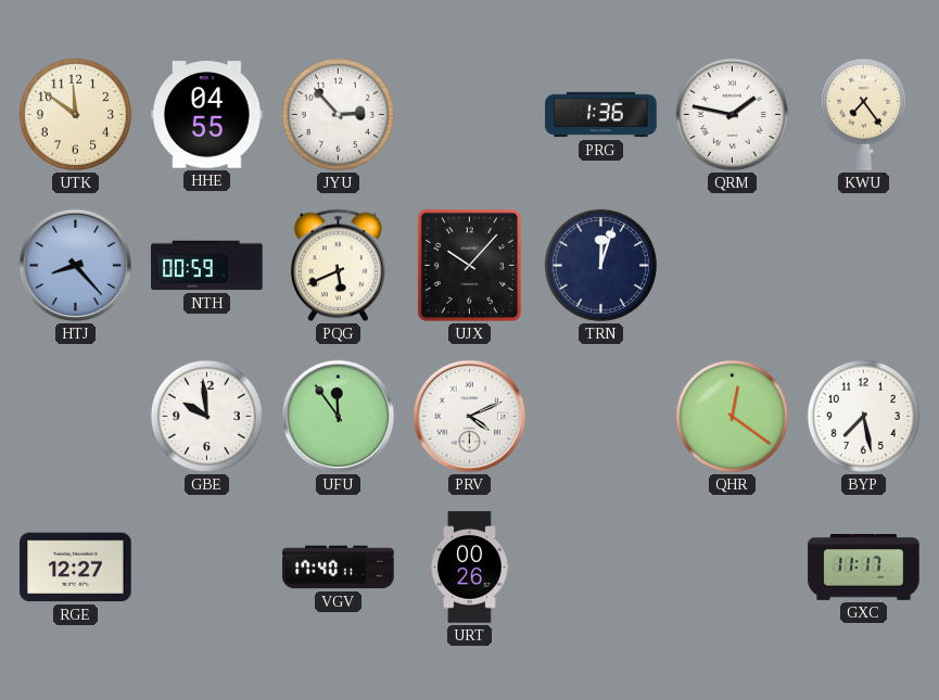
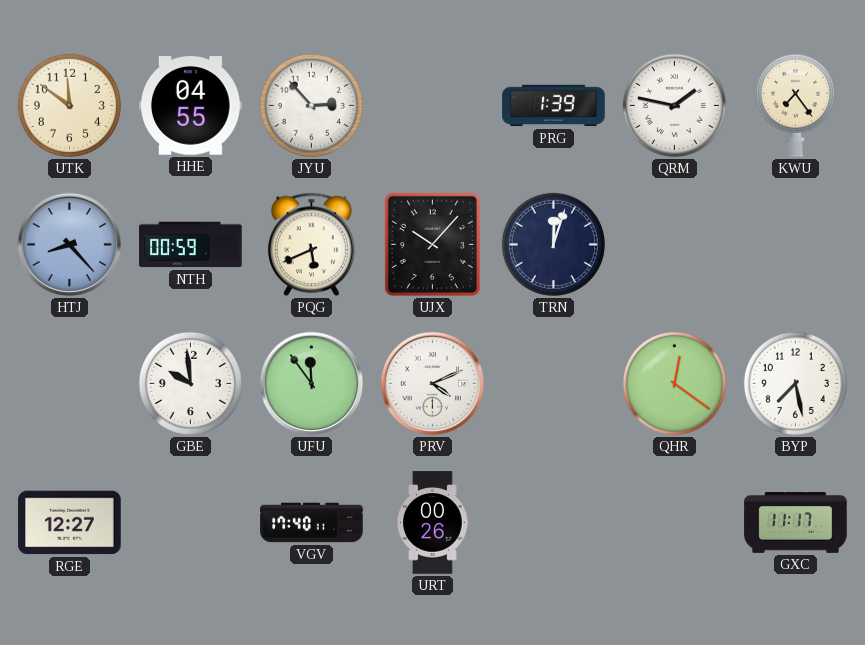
PRG: 1:36 -> 1:39 (554, 106)
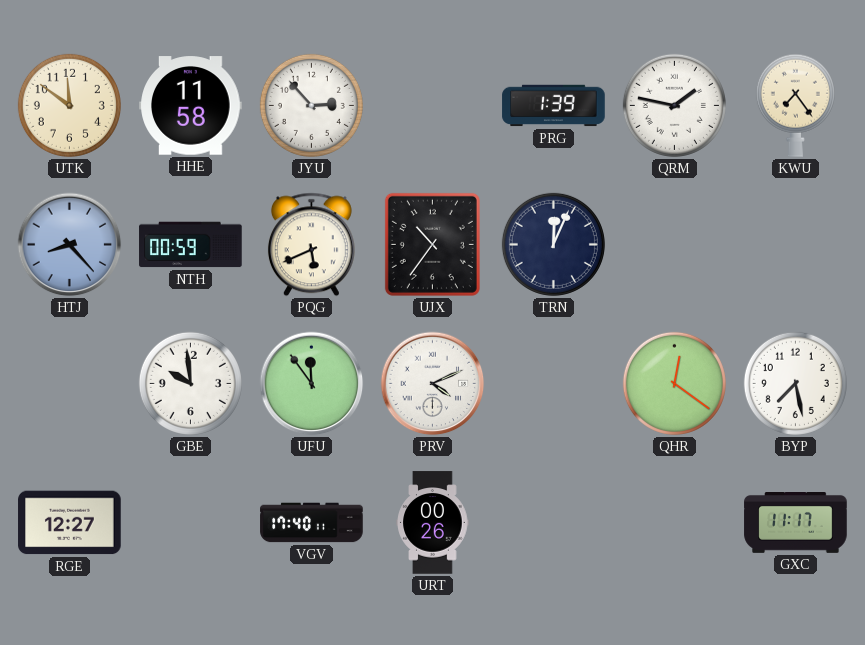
HHE: 04:55 -> 11:58 (191, 106)
UJX: 10:07 -> 10:36 (432, 244)
TRN: 12:03 -> 12:04 (553, 244)
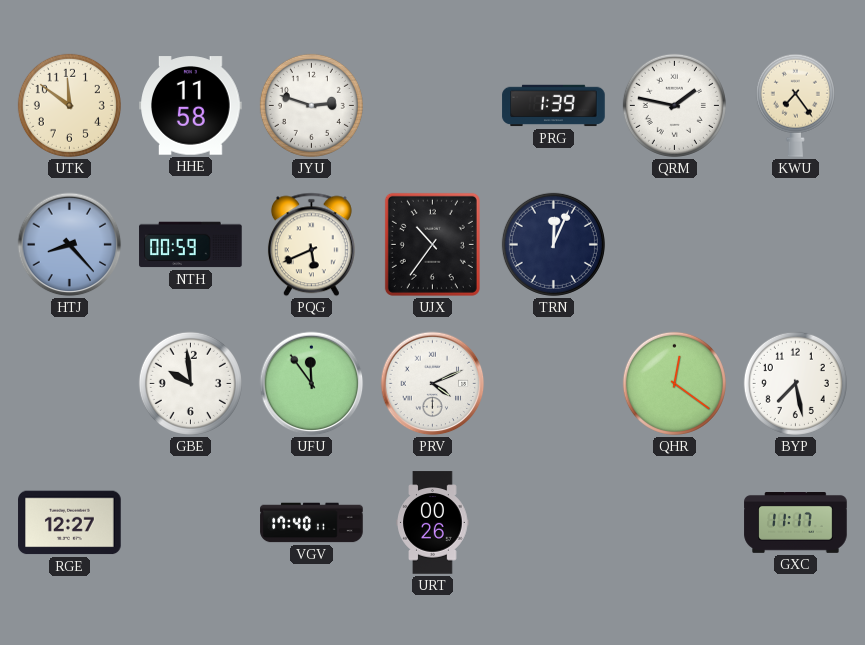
JYU: 2:53 -> 2:48 (311, 105)
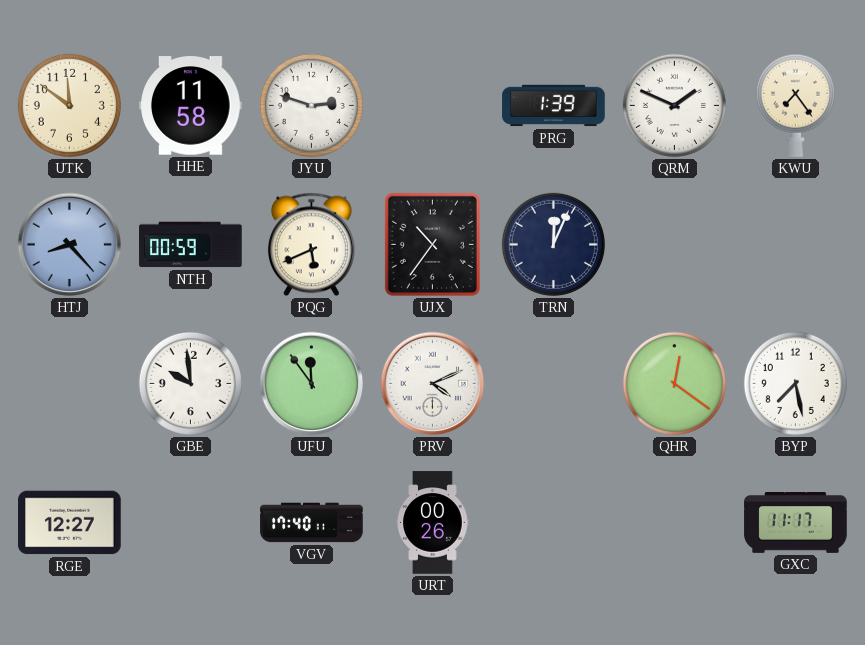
QRM: 1:47 -> 1:49 (674, 105)
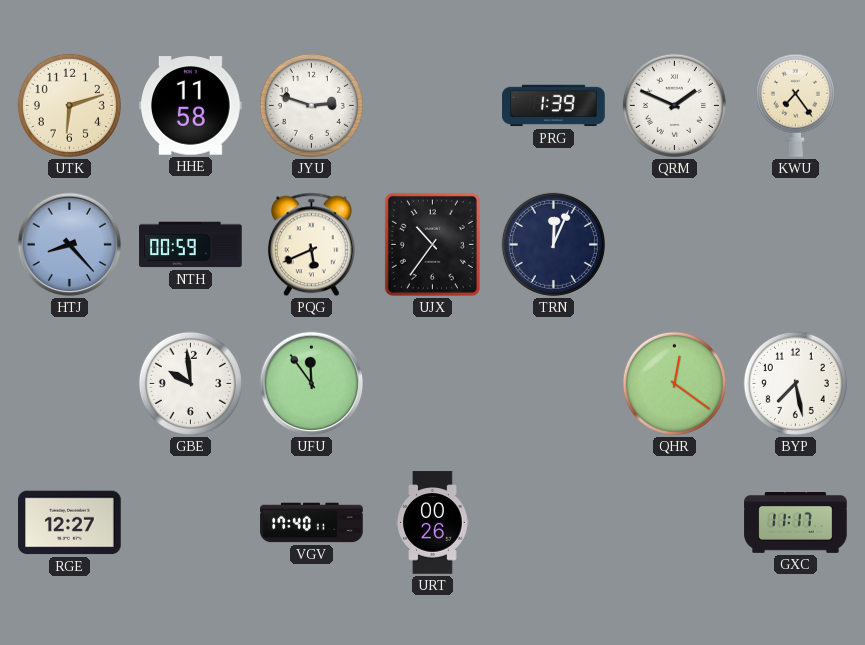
UTK: 11:51 -> 6:12 (69, 105)
PRV: 4:11 -> none (433, 384)
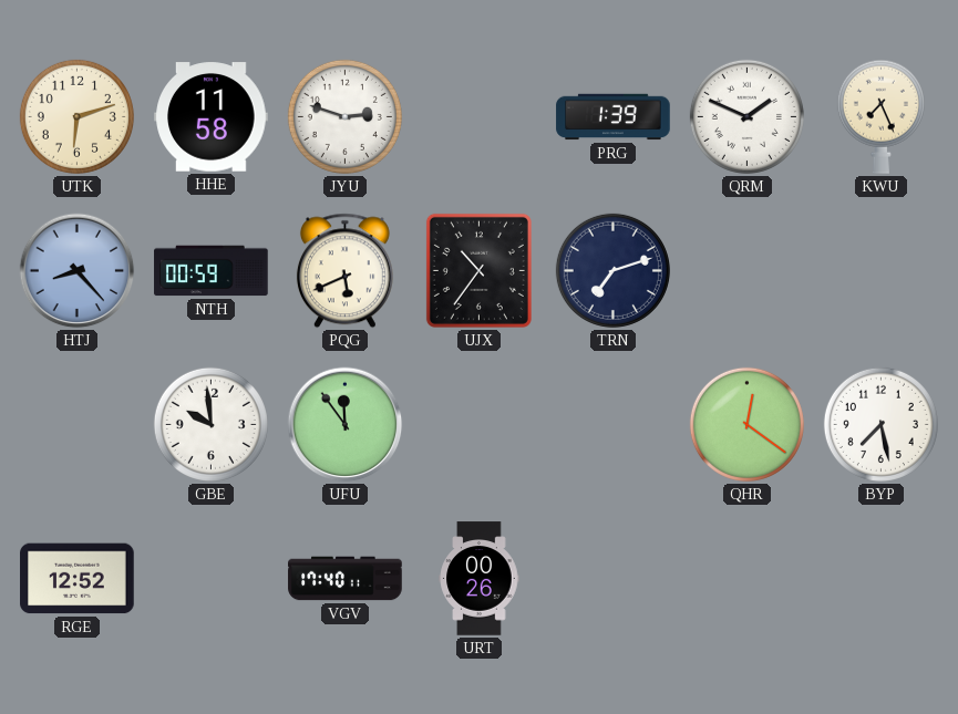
KWU: 7:24 -> 7:26 (880, 116)
TRN: 12:04 -> 7:12 (612, 270)
RGE: 12:27 -> 12:52 (78, 579)
GXC: 11:17 -> none (796, 523)
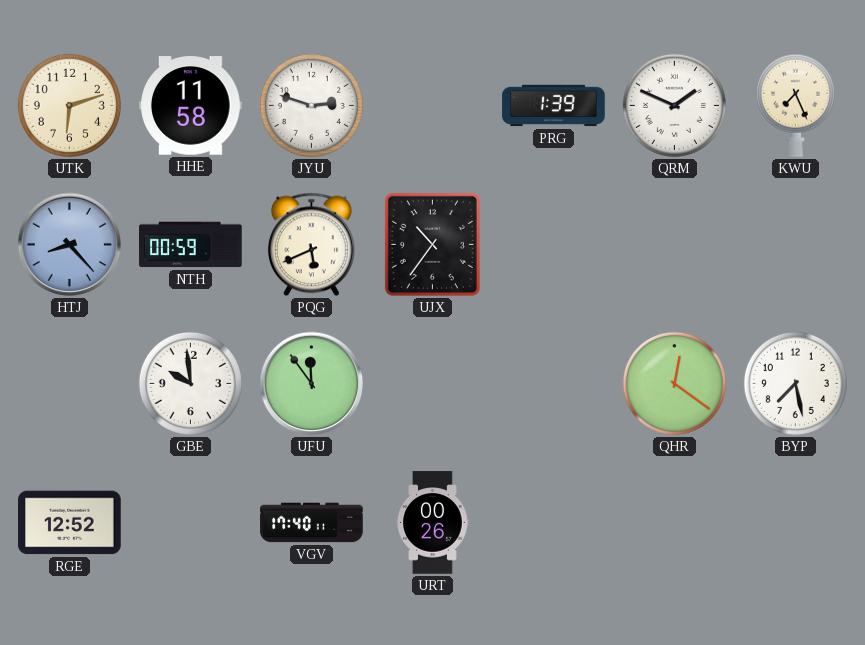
TRN: 7:12 -> none (612, 270)
